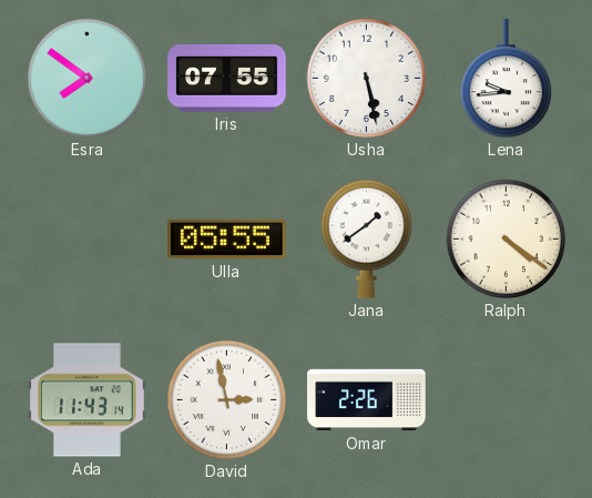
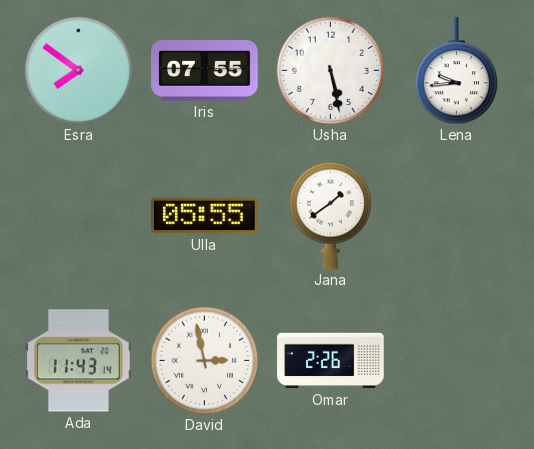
Ralph: 4:21 -> none (507, 240)
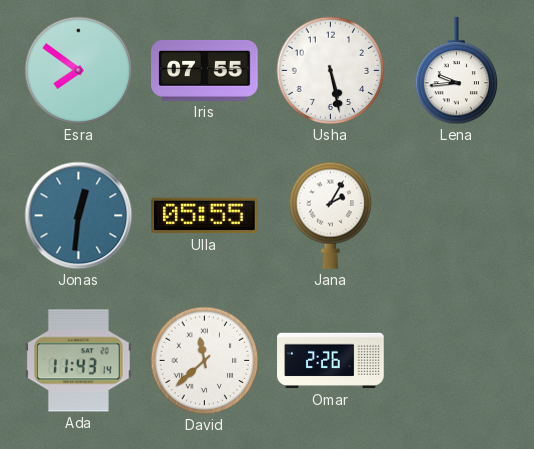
Jonas: none -> 12:31 (79, 216)
Jana: 1:39 -> 2:05 (331, 215)
David: 2:58 -> 11:38 (205, 361)
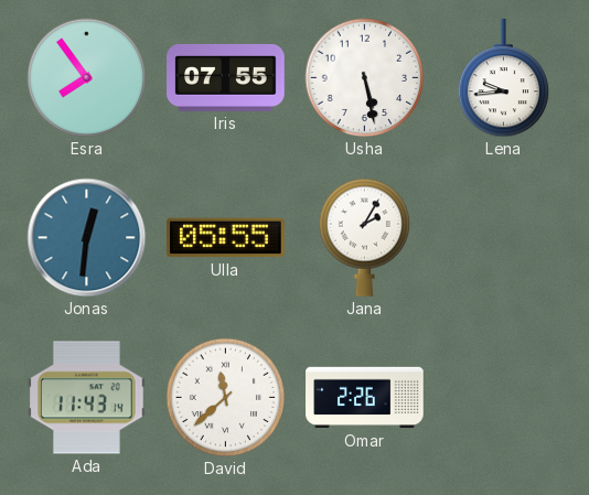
Esra: 7:51 -> 7:54 (87, 78)
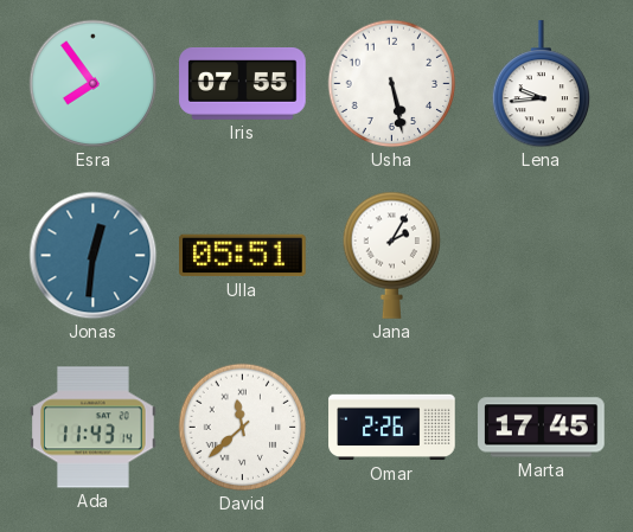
Ulla: 05:55 -> 05:51 (243, 256)
Marta: none -> 17:45 (542, 428)
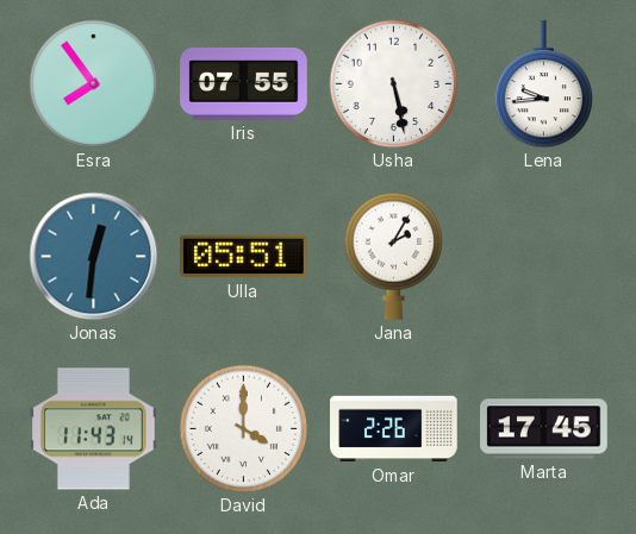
David: 11:38 -> 4:00 (244, 429)
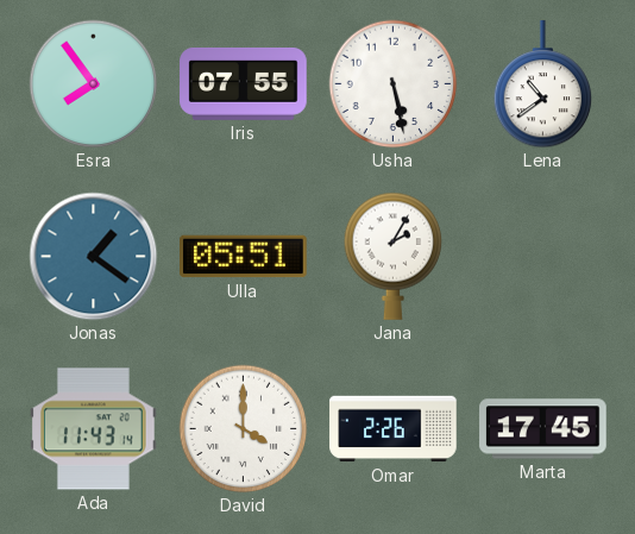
Lena: 9:44 -> 10:39 (543, 84)
Jonas: 12:31 -> 1:21 (94, 257)
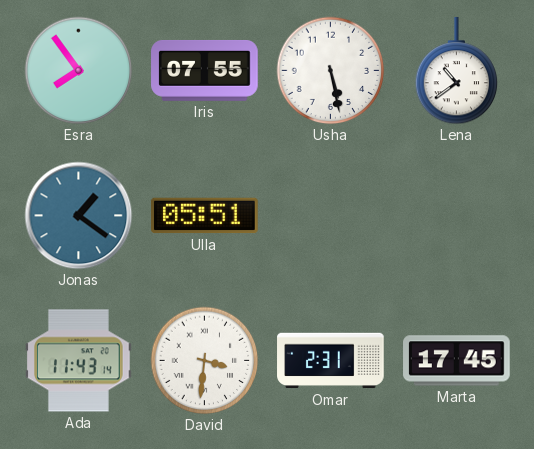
Jana: 2:05 -> none (394, 256)
David: 4:00 -> 3:31 (205, 361)
Omar: 2:26 -> 2:31 (331, 361)
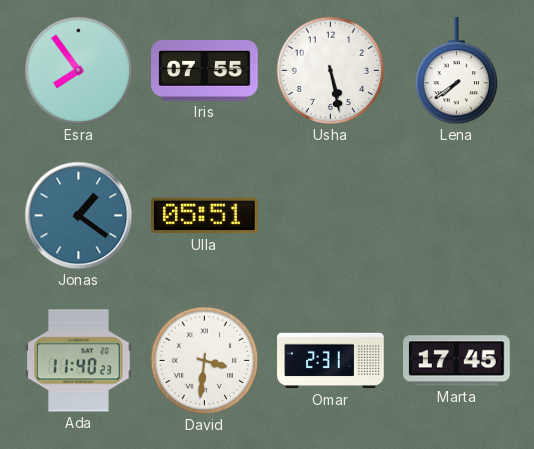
Lena: 10:39 -> 7:39 (457, 71)
Ada: 11:43 -> 11:40 (79, 361)
